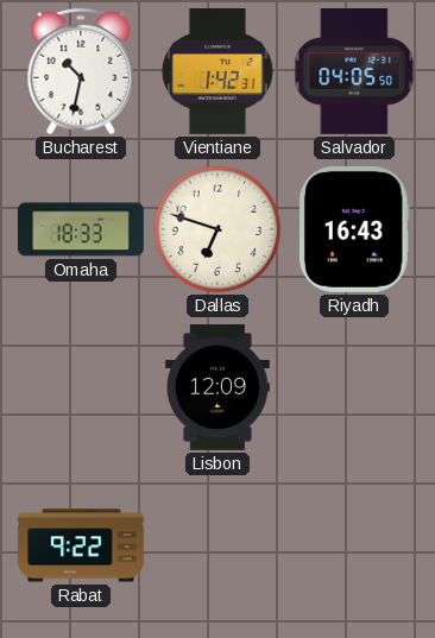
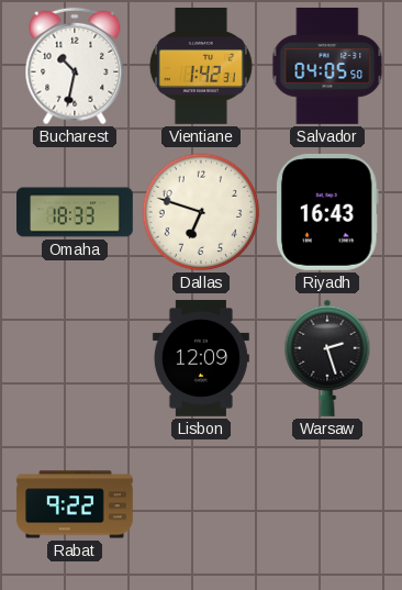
Warsaw: none -> 2:27 (327, 358)
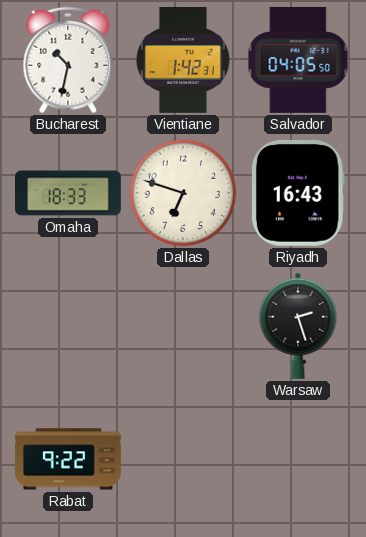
Lisbon: 12:09 -> none (201, 359)
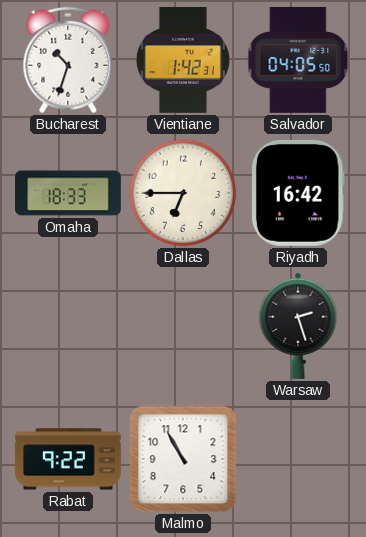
Bucharest: 10:32 -> 10:33 (68, 60)
Dallas: 6:48 -> 6:45 (183, 193)
Riyadh: 16:43 -> 16:42 (298, 193)
Malmo: none -> 10:55 (183, 459)
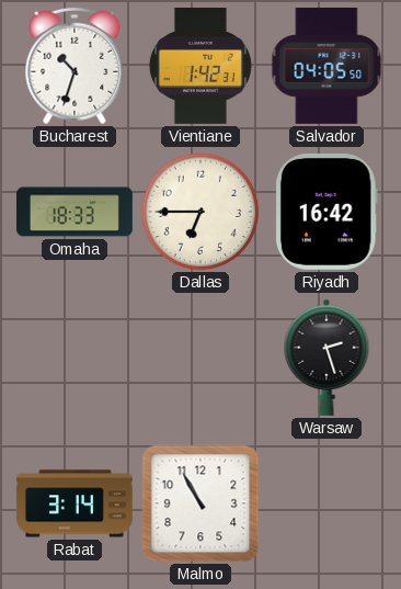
Rabat: 9:22 -> 3:14 (75, 503)
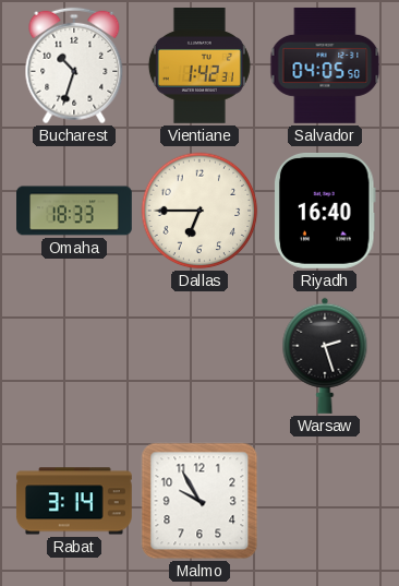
Riyadh: 16:42 -> 16:40 (325, 211)
Malmo: 10:55 -> 9:55 (199, 501)
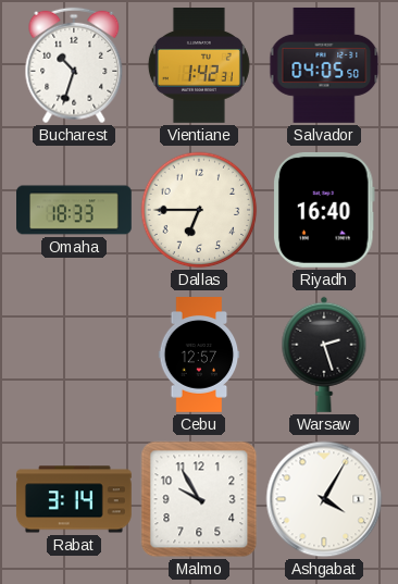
Cebu: none -> 12:57 (199, 356)
Ashgabat: none -> 4:05 (324, 499)
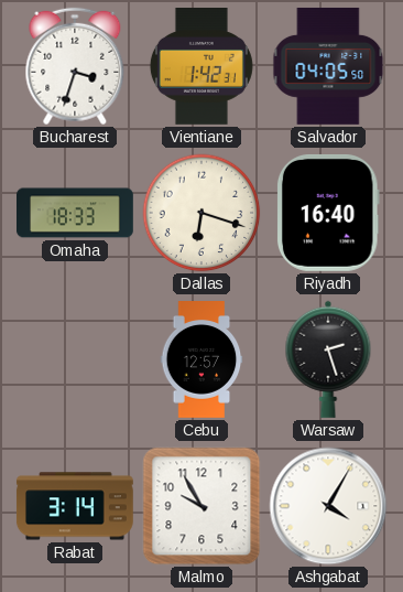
Bucharest: 10:33 -> 3:33 (75, 66)
Dallas: 6:45 -> 6:18 (201, 213)
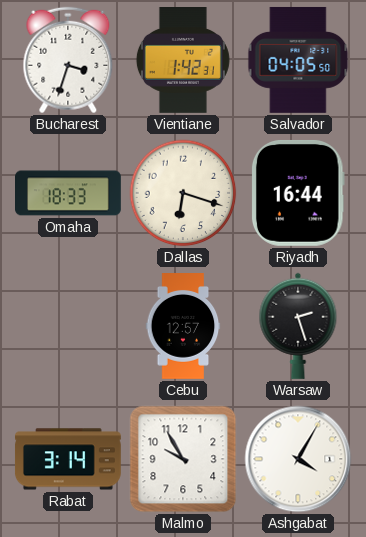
Riyadh: 16:40 -> 16:44 (298, 193)
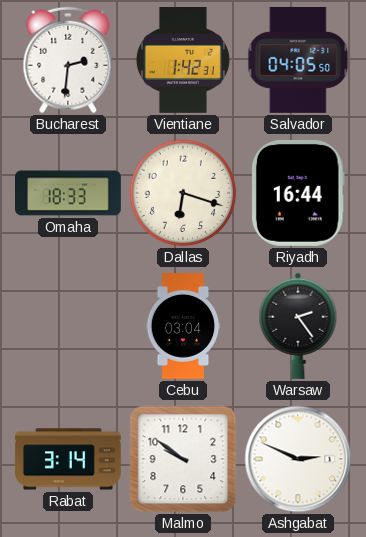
Bucharest: 3:33 -> 2:31 (68, 60)
Cebu: 12:57 -> 03:04 (183, 327)
Warsaw: 2:27 -> 2:24 (298, 326)
Malmo: 9:55 -> 9:51 (183, 459)
Ashgabat: 4:05 -> 2:49 (298, 459)
